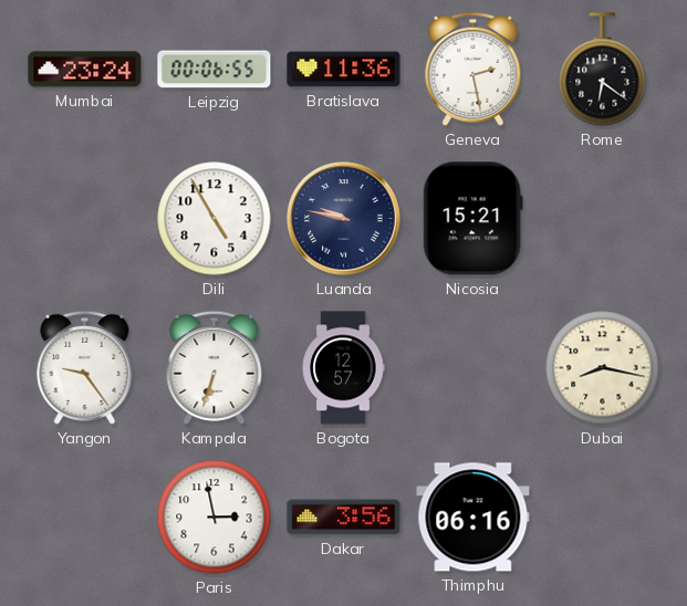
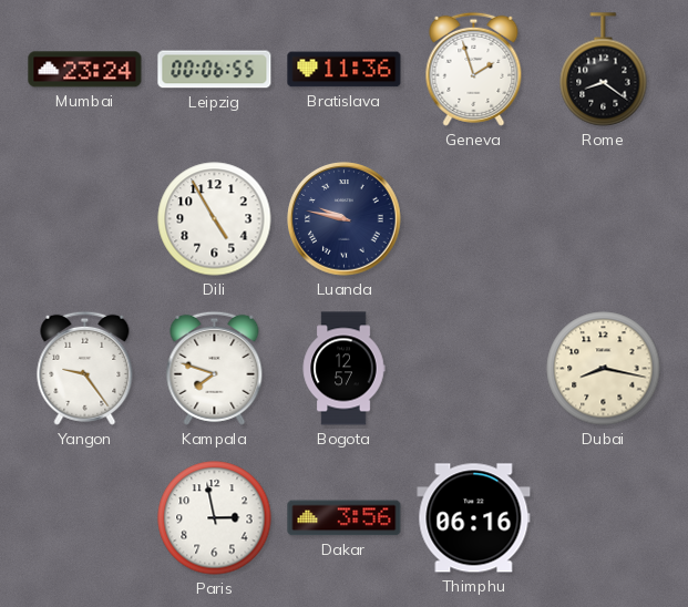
Geneva: 2:28 -> 1:57 (474, 69)
Rome: 6:21 -> 8:21 (604, 70)
Nicosia: 15:21 -> none (472, 219)
Kampala: 6:33 -> 7:48 (215, 368)
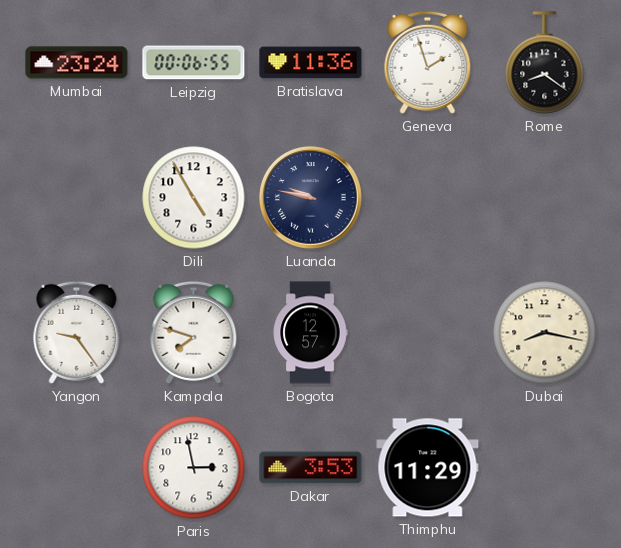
Dakar: 3:56 -> 3:53 (311, 468)
Thimphu: 06:16 -> 11:29 (428, 468)
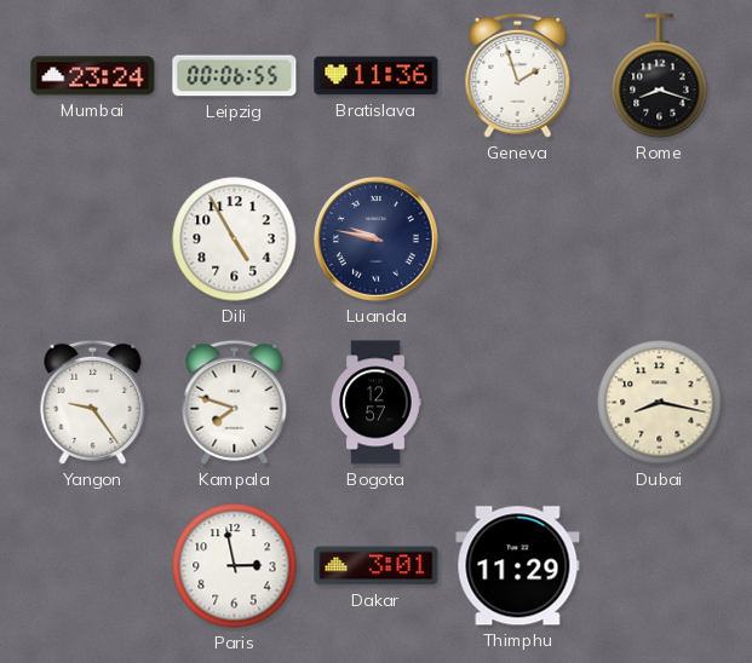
Rome: 8:21 -> 8:18 (660, 76)
Dakar: 3:53 -> 3:01 (377, 566)
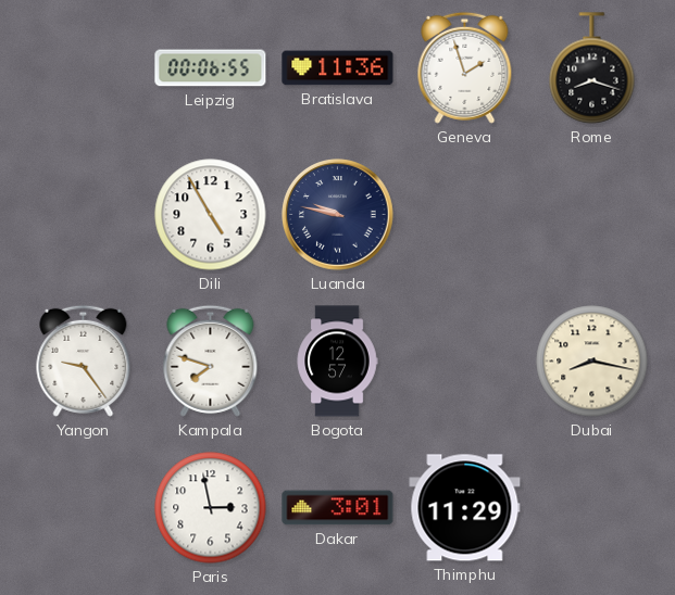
Mumbai: 23:24 -> none (93, 76)
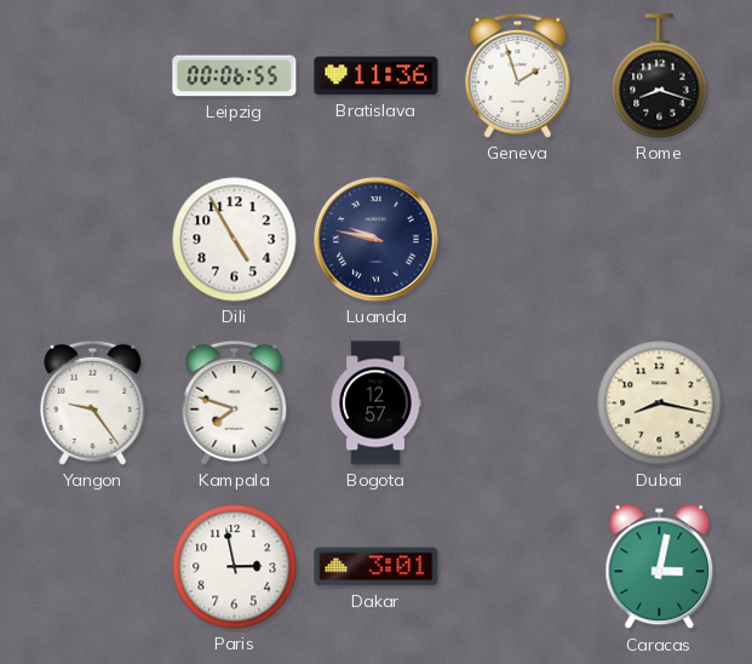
Thimphu: 11:29 -> none (465, 508)
Caracas: none -> 3:02 (660, 567)
